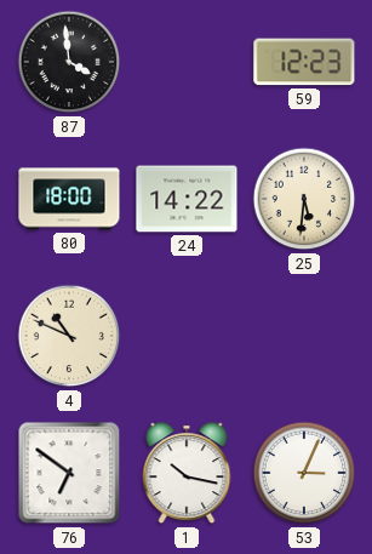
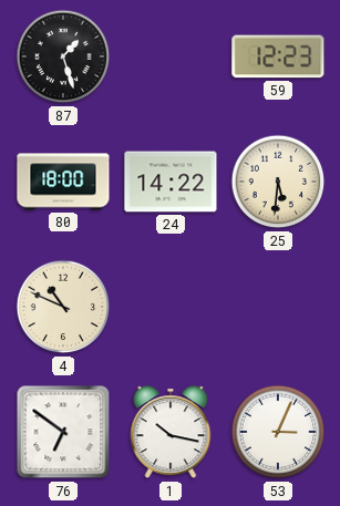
87: 3:59 -> 1:27 (63, 56)
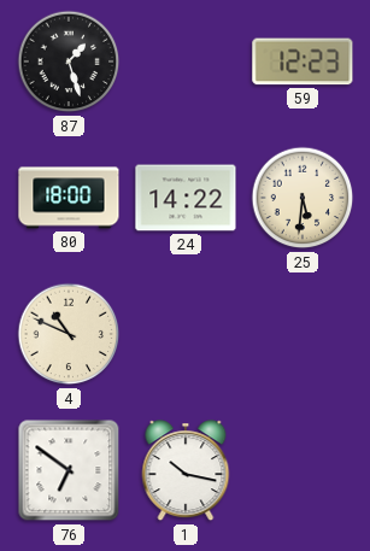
53: 3:04 -> none (278, 432)
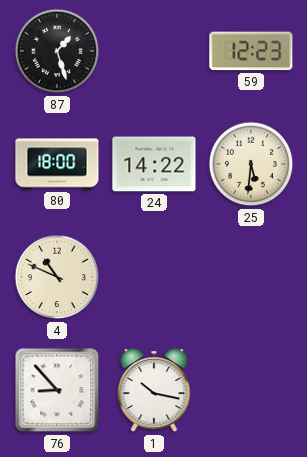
76: 6:51 -> 8:53 (57, 390)
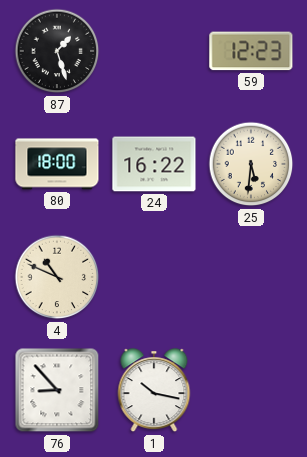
24: 14:22 -> 16:22 (154, 164)
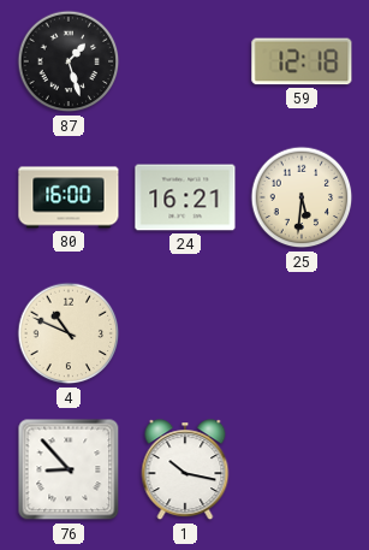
59: 12:23 -> 12:18 (302, 61)
80: 18:00 -> 16:00 (69, 197)
24: 16:22 -> 16:21 (185, 197)
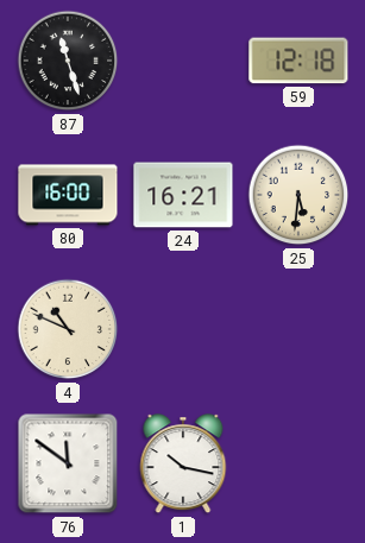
87: 1:27 -> 11:27 (68, 61)
76: 8:53 -> 11:51 (68, 463)
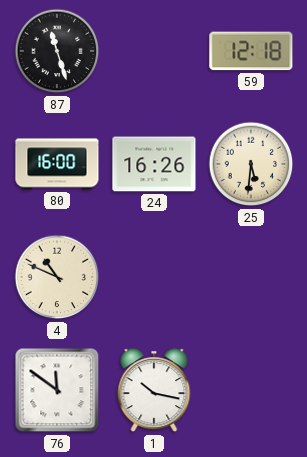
24: 16:21 -> 16:26 (154, 164)
